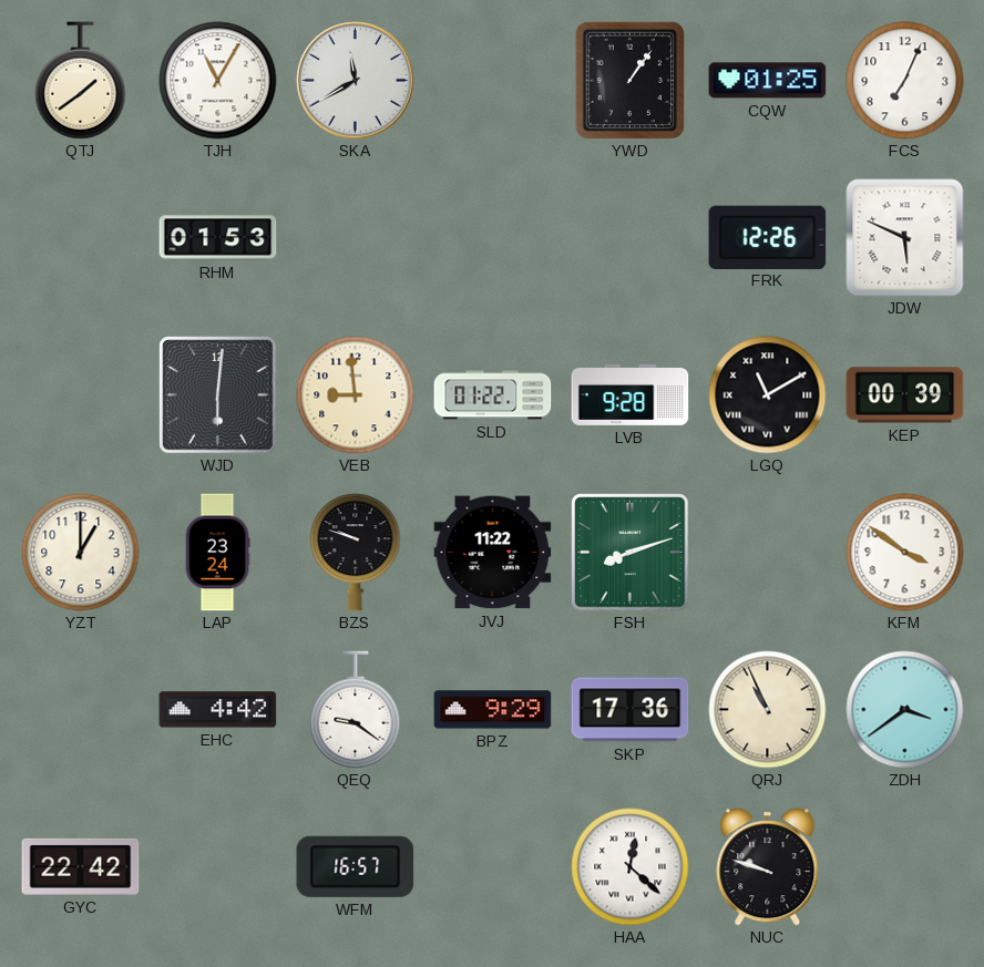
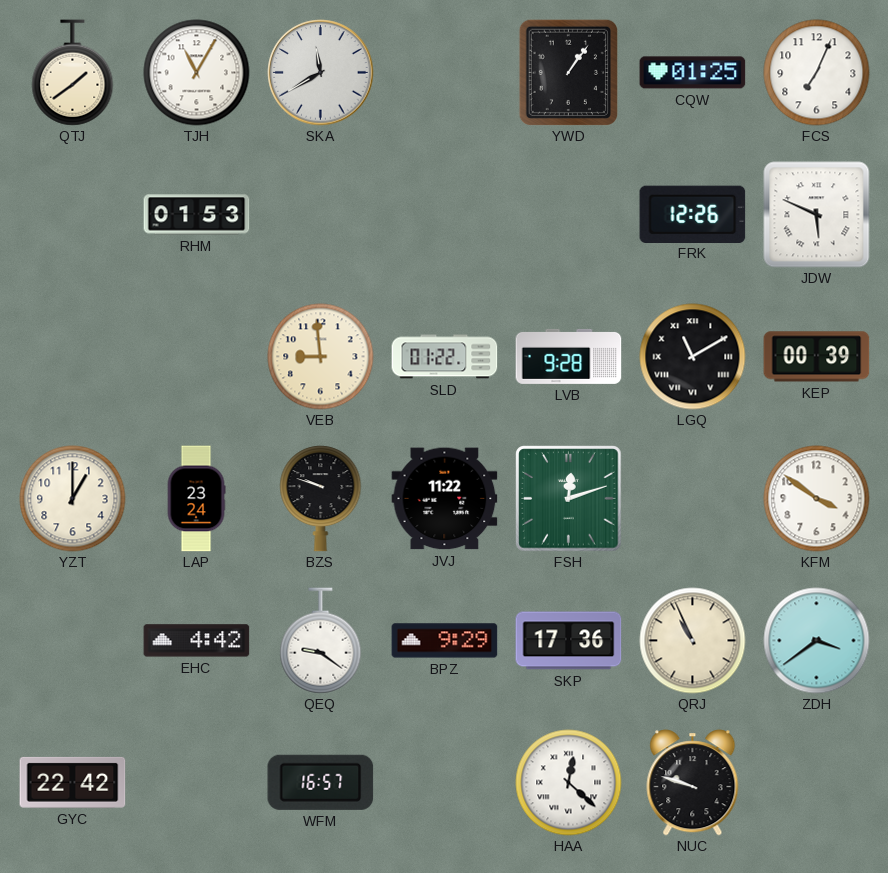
WJD: 6:01 -> none (218, 395)
FSH: 8:12 -> 12:12 (569, 499)
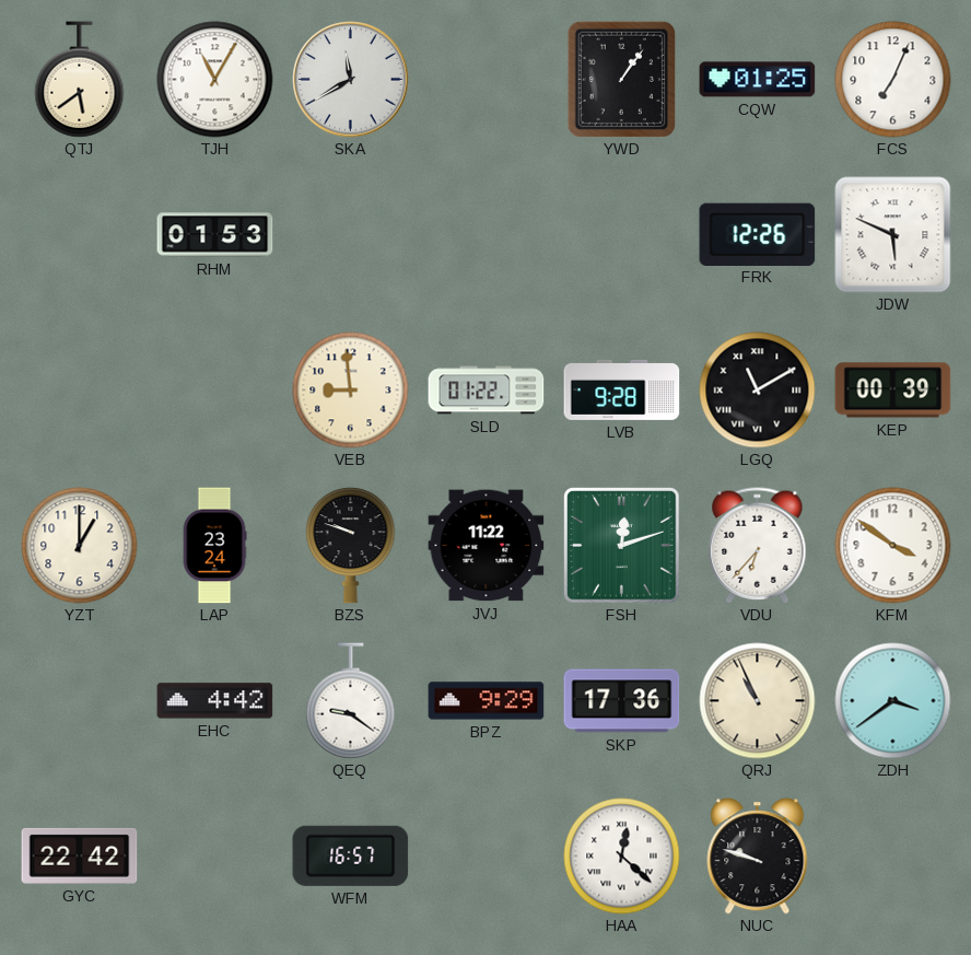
QTJ: 1:39 -> 5:39 (80, 80)
VDU: none -> 6:37 (758, 546)
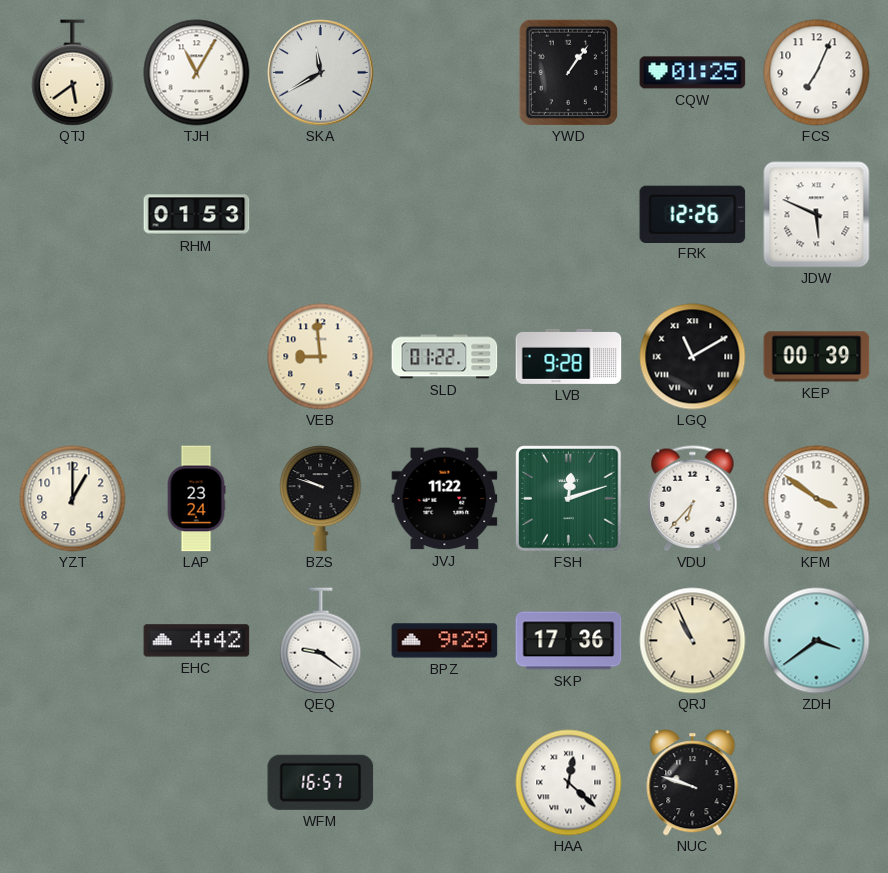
GYC: 22:42 -> none (80, 855)
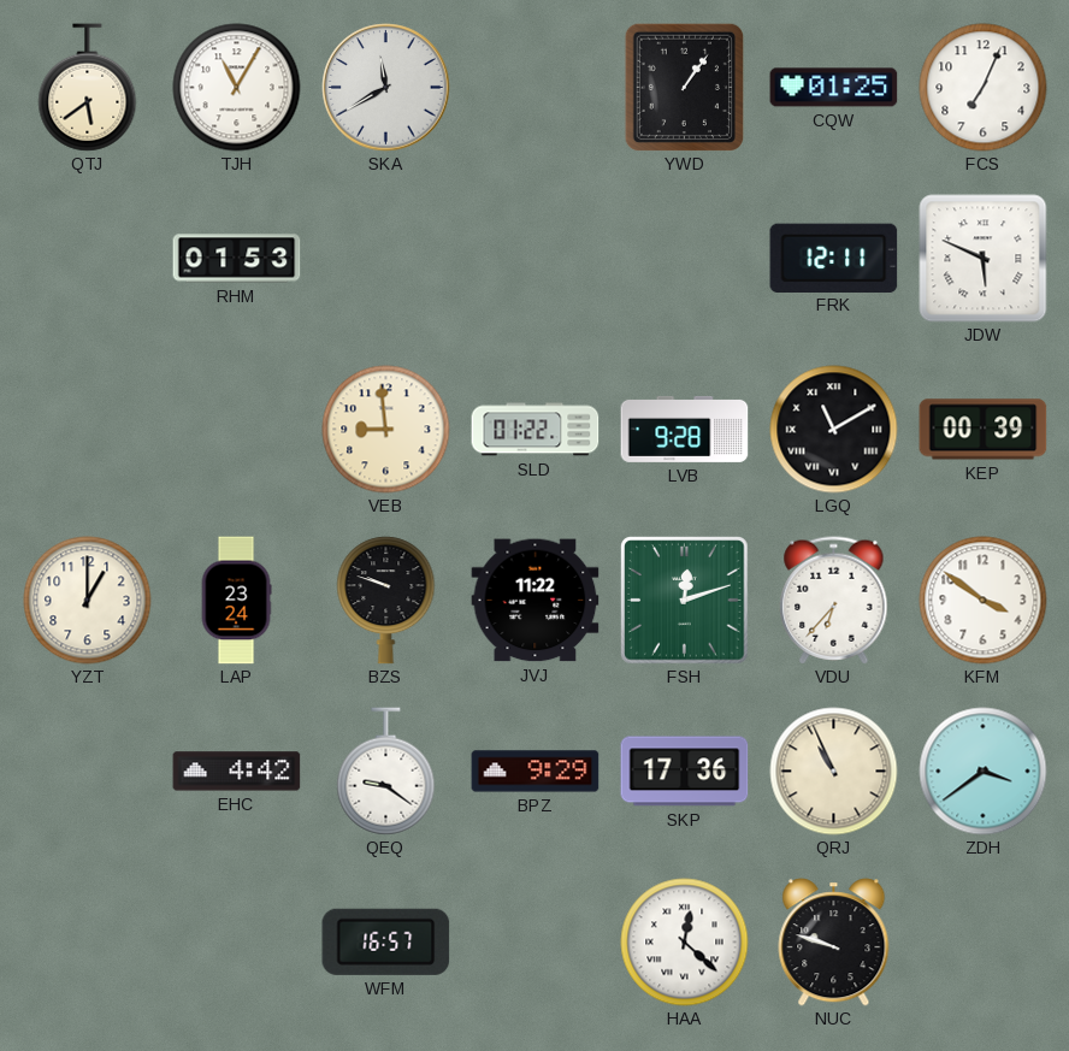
FRK: 12:26 -> 12:11 (834, 258)
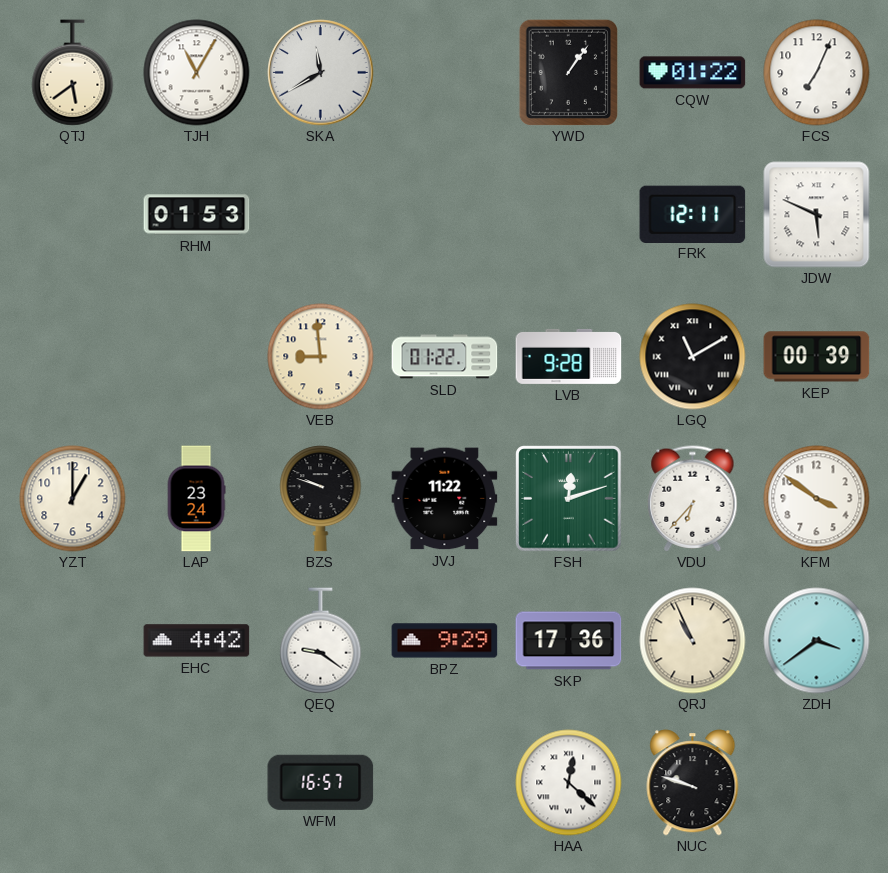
CQW: 01:25 -> 01:22 (693, 73)
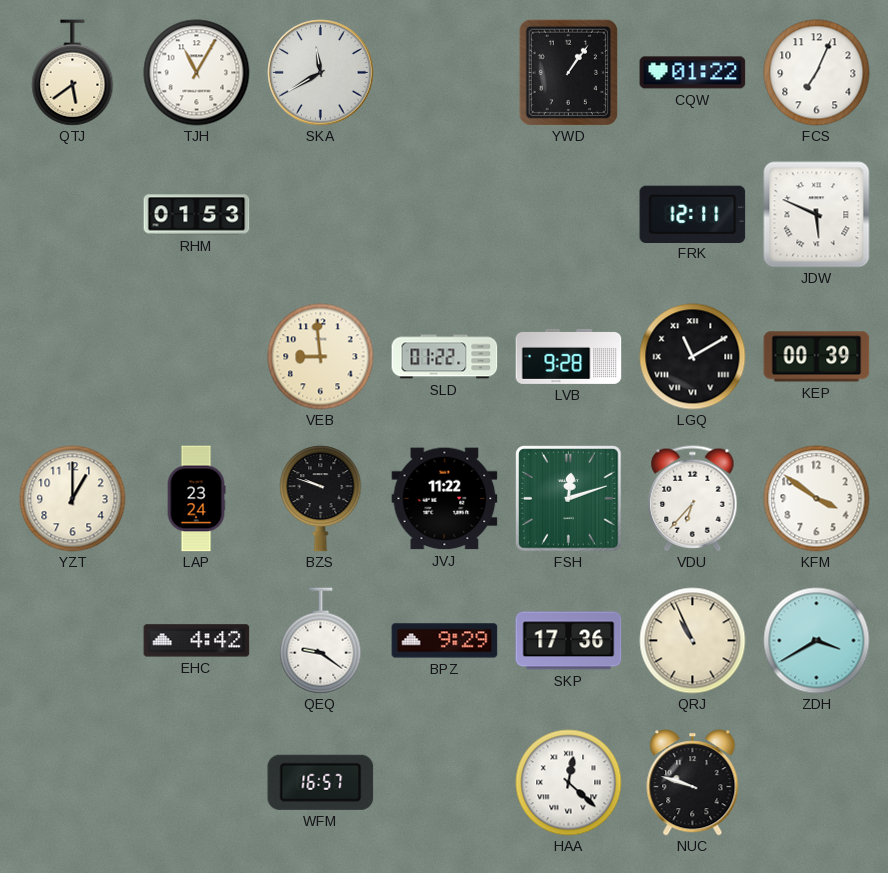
ZDH: 3:39 -> 3:40 (817, 641)
